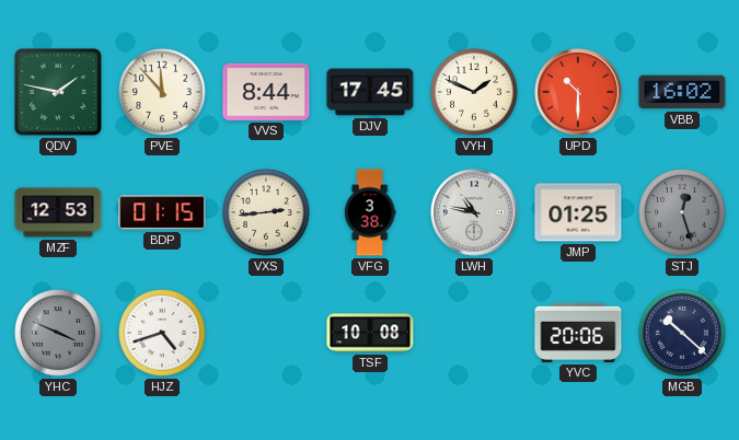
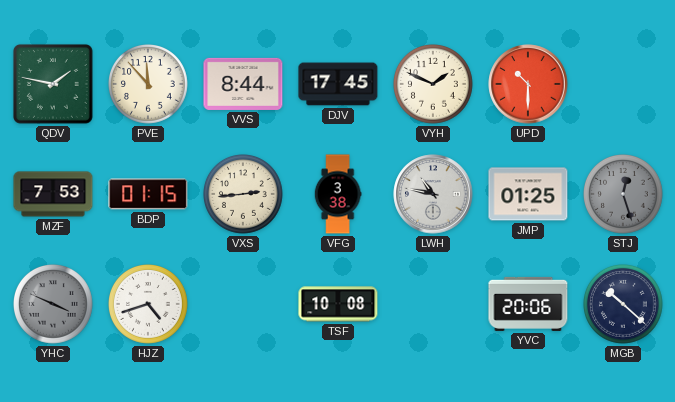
VBB: 16:02 -> none (682, 92)
MZF: 12:53 -> 7:53 (53, 194)
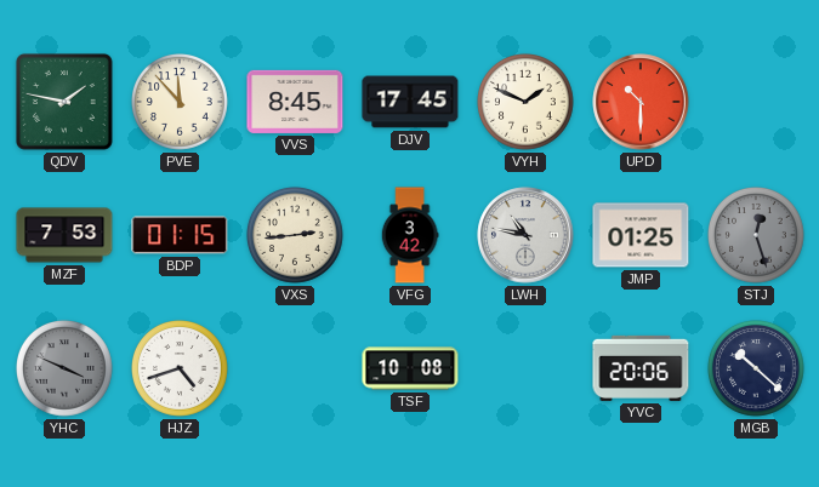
VVS: 8:44 -> 8:45 (295, 102)
VFG: 3:38 -> 3:42 (410, 235)
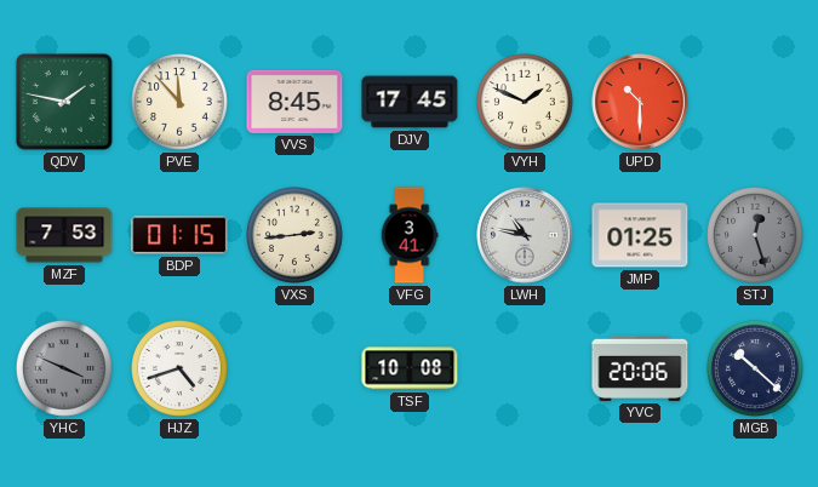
VFG: 3:42 -> 3:41 (410, 235)
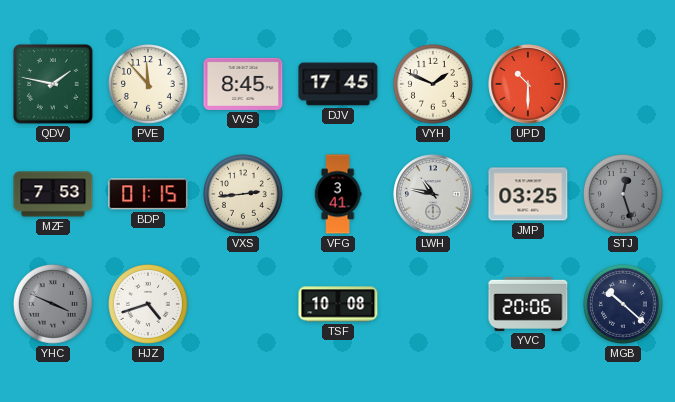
JMP: 01:25 -> 03:25 (528, 194)
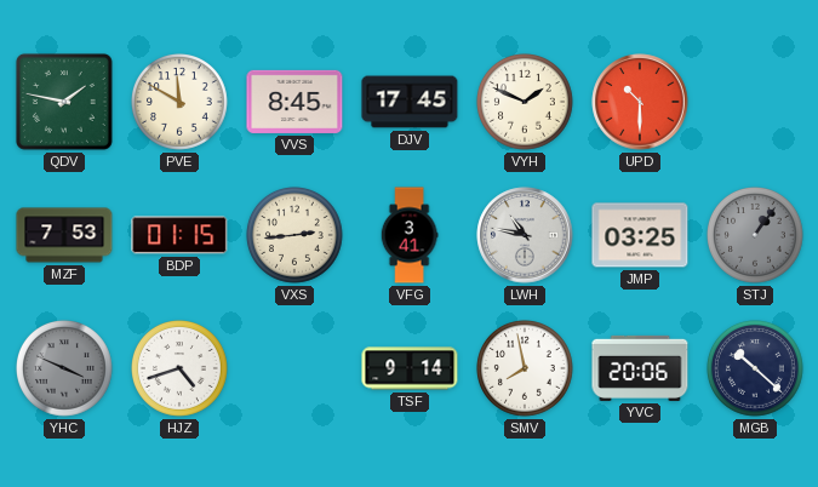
PVE: 11:53 -> 11:50 (181, 103)
STJ: 12:27 -> 1:06 (756, 236)
TSF: 10:08 -> 9:14 (410, 368)
SMV: none -> 7:58 (526, 369)
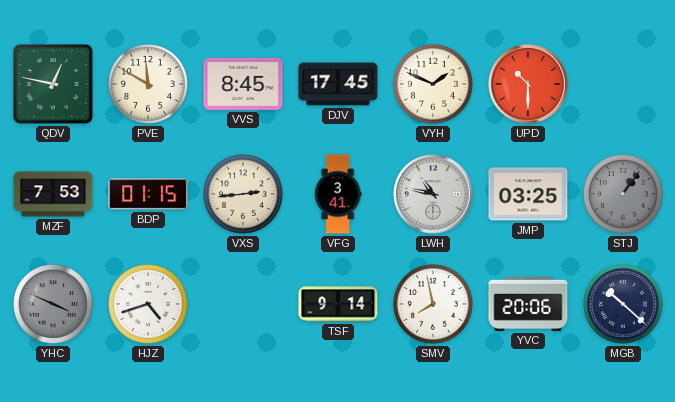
QDV: 1:47 -> 12:47 (53, 84)
